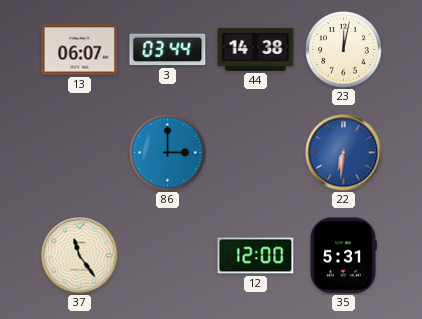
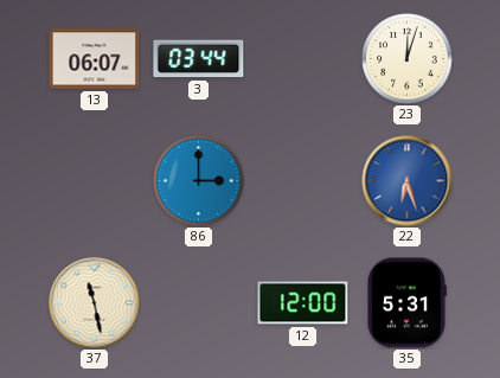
44: 14:38 -> none (256, 49)
23: 12:02 -> 12:03 (408, 59)
22: 6:31 -> 6:27 (408, 181)
37: 11:24 -> 11:28 (95, 303)
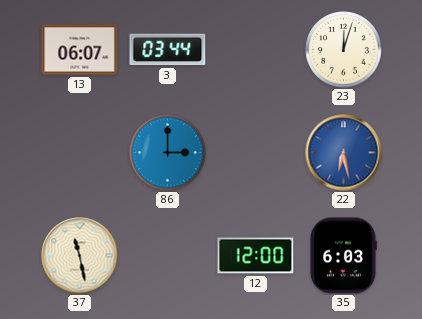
22: 6:27 -> 6:28 (344, 153)
35: 5:31 -> 6:03 (343, 256)
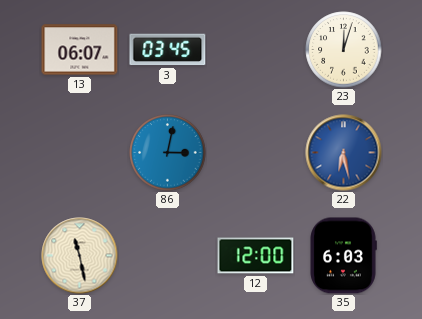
3: 03:44 -> 03:45 (168, 50)
86: 3:00 -> 3:02 (168, 153)
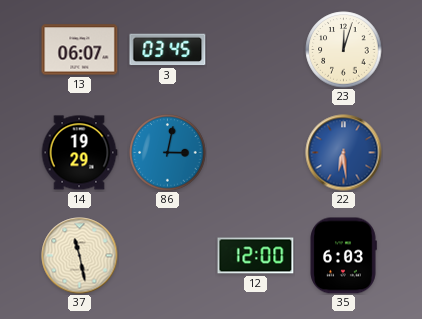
14: none -> 19:29 (79, 153)
22: 6:28 -> 6:29 (344, 153)
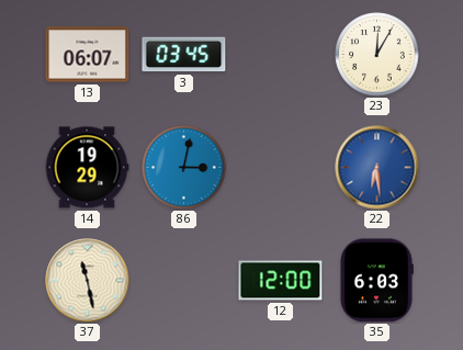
23: 12:03 -> 12:05 (377, 55)
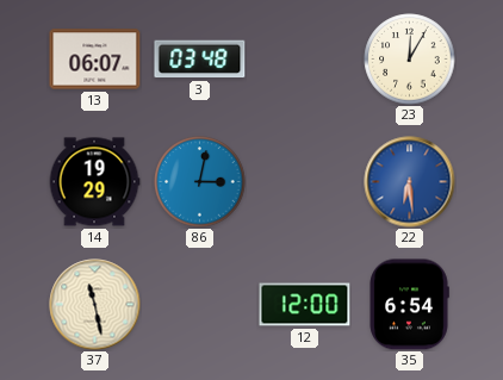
3: 03:45 -> 03:48 (200, 60)
35: 6:03 -> 6:54 (409, 305)
